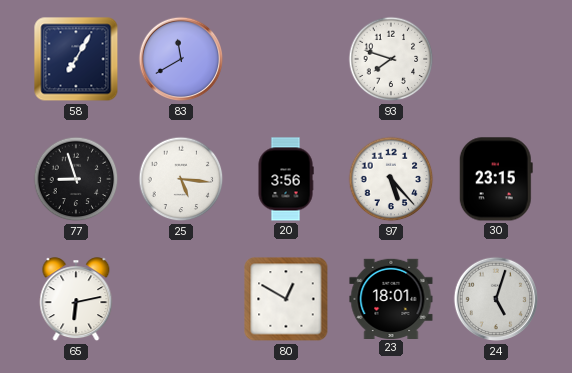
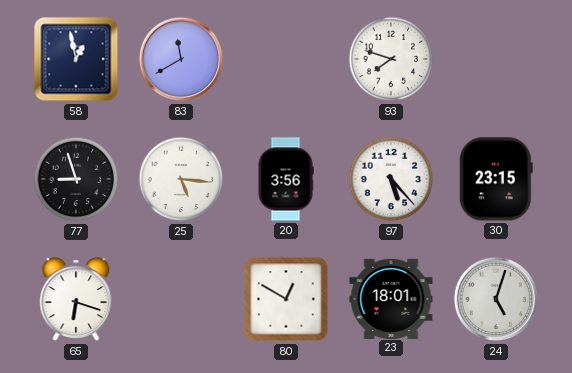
58: 7:05 -> 12:58 (76, 59)
65: 6:13 -> 6:18 (76, 300)
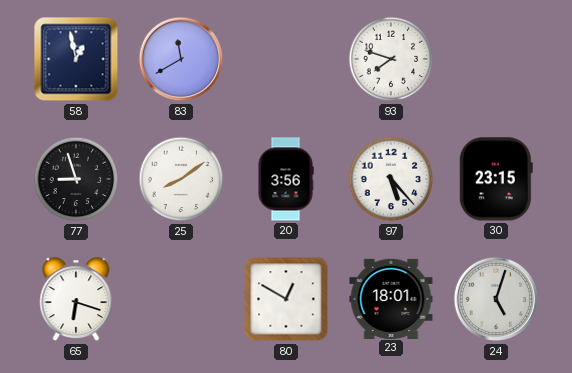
25: 5:16 -> 8:09 (181, 179)
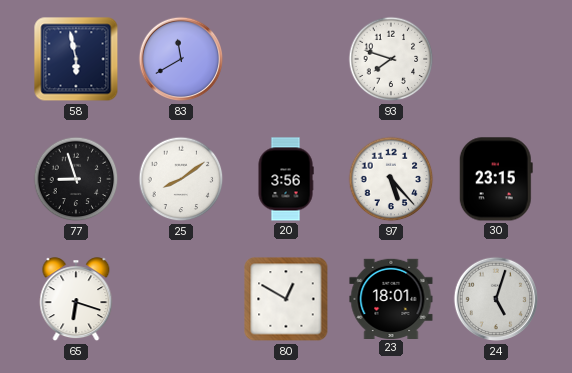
58: 12:58 -> 5:58 (76, 59)
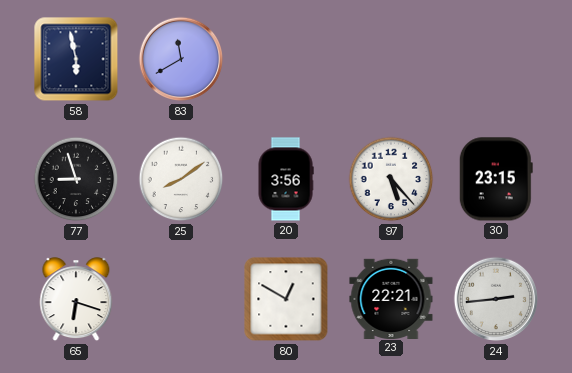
93: 7:48 -> none (391, 59)
23: 18:01 -> 22:21 (391, 298)
24: 5:03 -> 2:44 (496, 299)
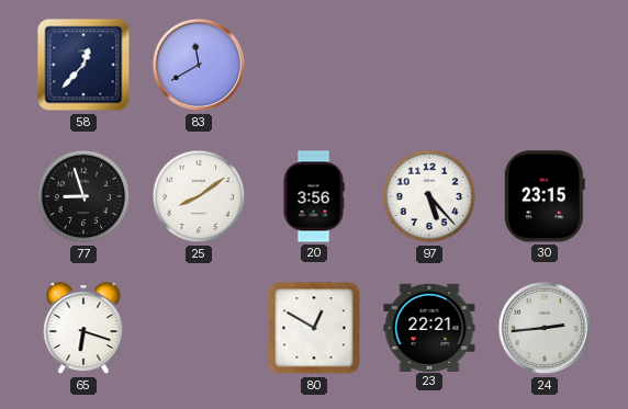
58: 5:58 -> 12:37 (83, 65)
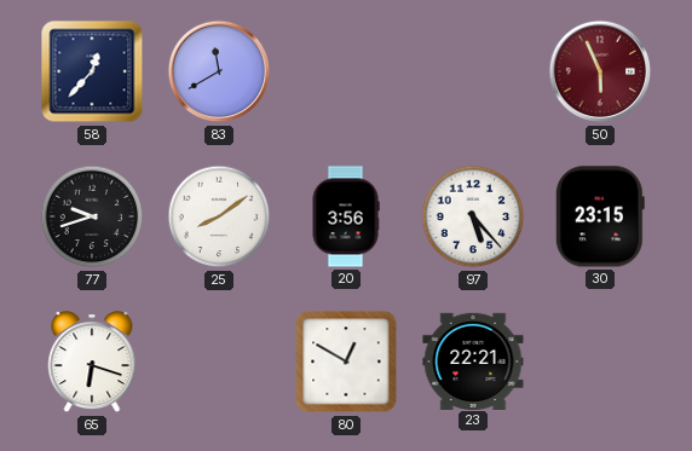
50: none -> 5:56 (600, 71)
77: 8:57 -> 9:42 (92, 216)
24: 2:44 -> none (545, 328)
